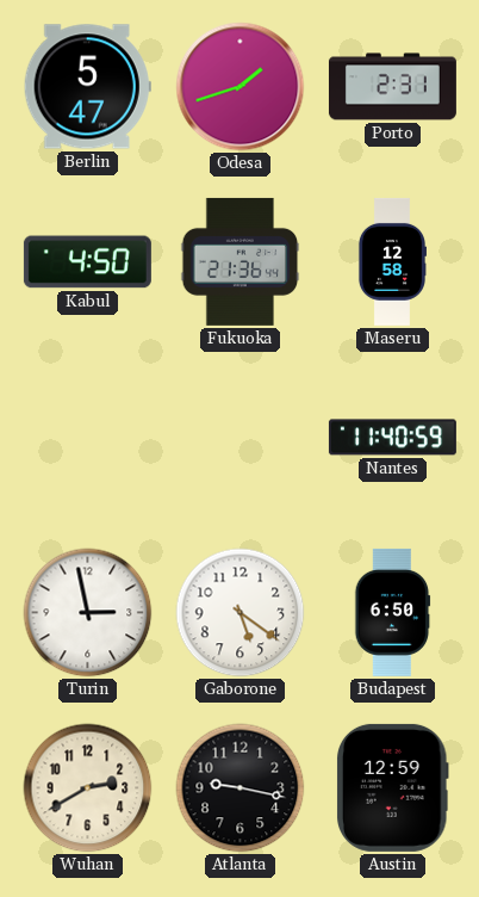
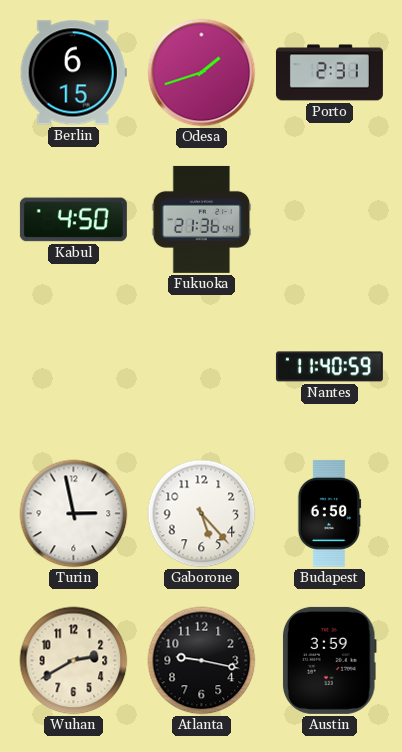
Berlin: 5:47 -> 6:15 (73, 73)
Maseru: 12:58 -> none (391, 261)
Gaborone: 5:21 -> 5:23 (202, 514)
Austin: 12:59 -> 3:59 (330, 660)
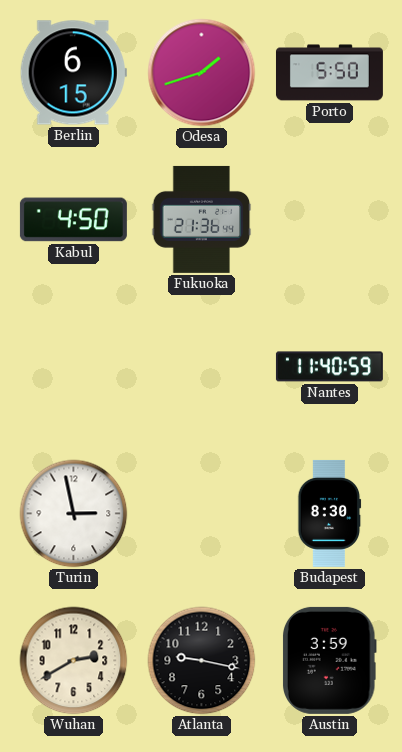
Porto: 2:31 -> 5:50 (329, 73)
Gaborone: 5:23 -> none (202, 514)
Budapest: 6:50 -> 8:30 (330, 513)
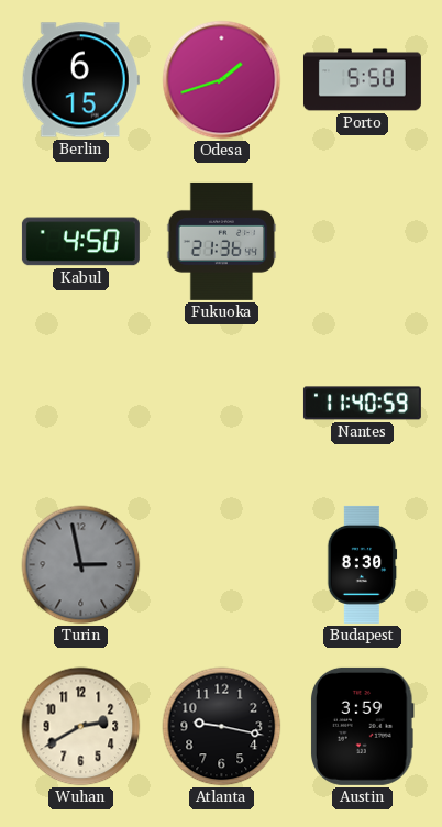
Turin dial: white -> grey (81, 565)
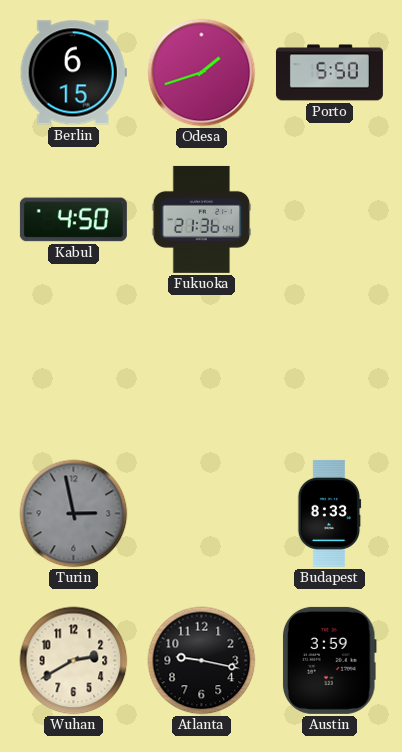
Nantes: 11:40 -> none (362, 404)
Budapest: 8:30 -> 8:33 (330, 513)
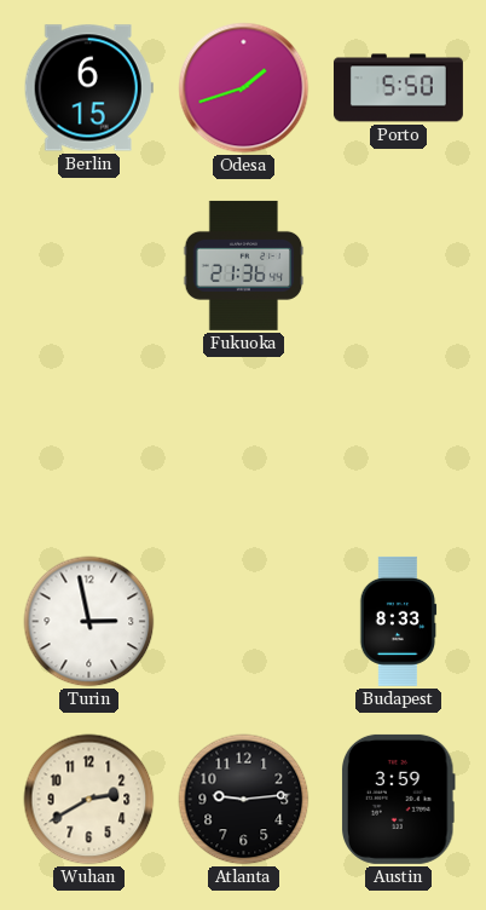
Kabul: 4:50 -> none (73, 220)
Turin dial: grey -> white (89, 622)
Atlanta: 9:17 -> 9:14 (244, 800)
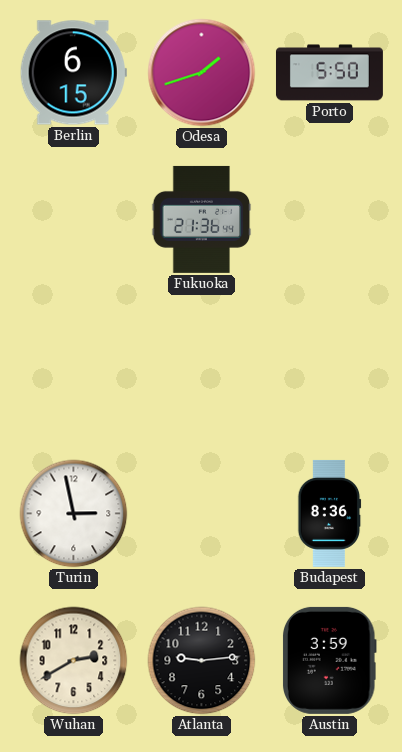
Budapest: 8:33 -> 8:36 (330, 513)
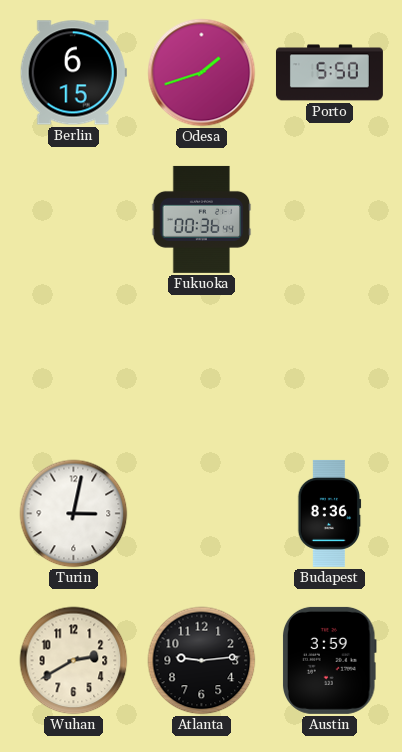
Fukuoka: 21:36 -> 00:36 (202, 219)
Turin: 2:58 -> 3:02 (74, 514)
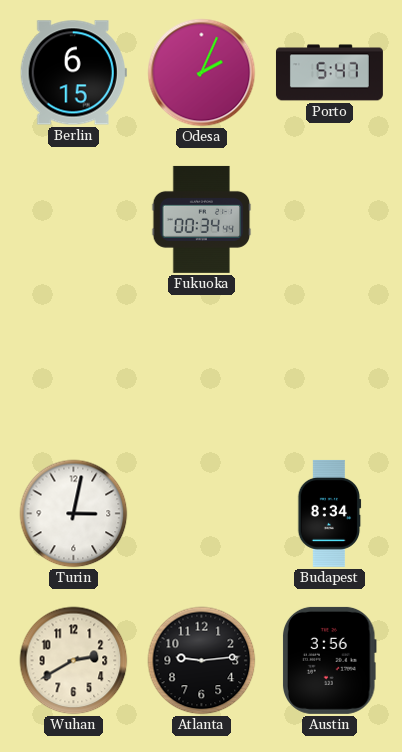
Odesa: 1:42 -> 2:04 (202, 73)
Porto: 5:50 -> 5:47 (329, 73)
Fukuoka: 00:36 -> 00:34 (202, 219)
Budapest: 8:36 -> 8:34 (330, 513)
Austin: 3:59 -> 3:56 (330, 660)
